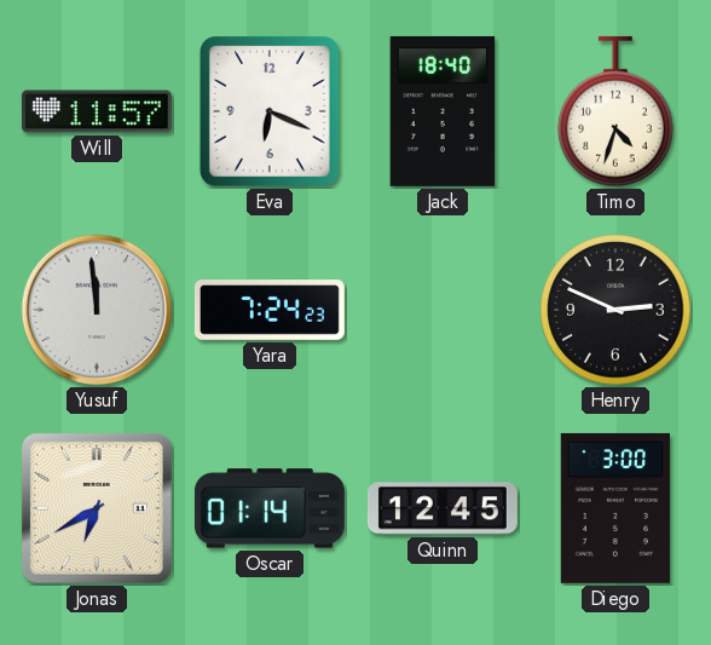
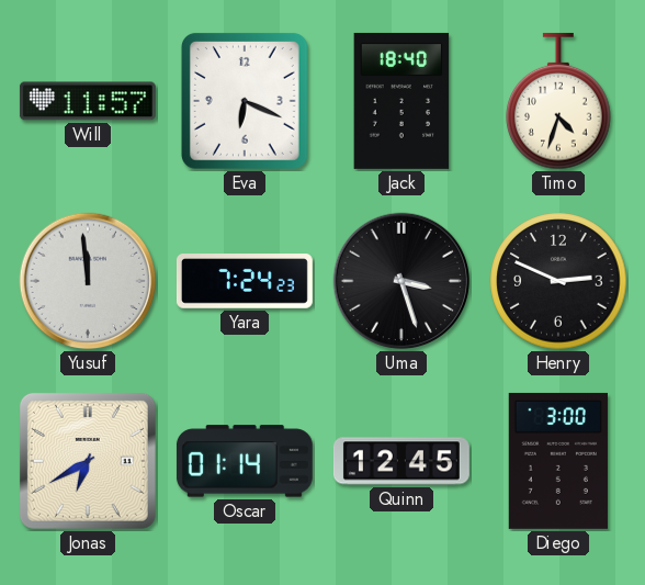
Uma: none -> 3:27 (401, 281)
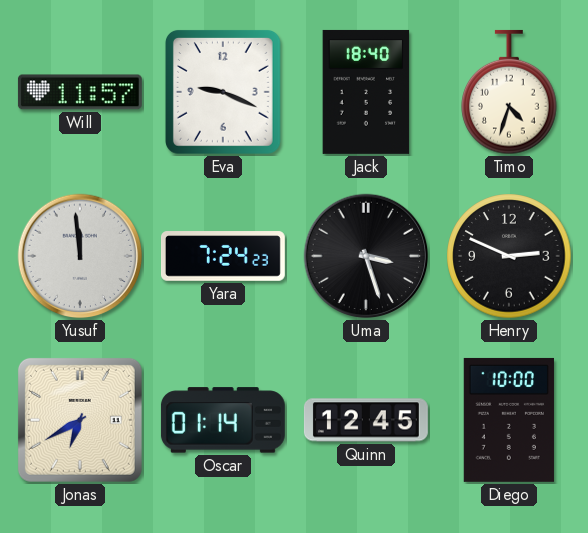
Eva: 6:19 -> 9:19 (223, 92)
Diego: 3:00 -> 10:00 (509, 420)
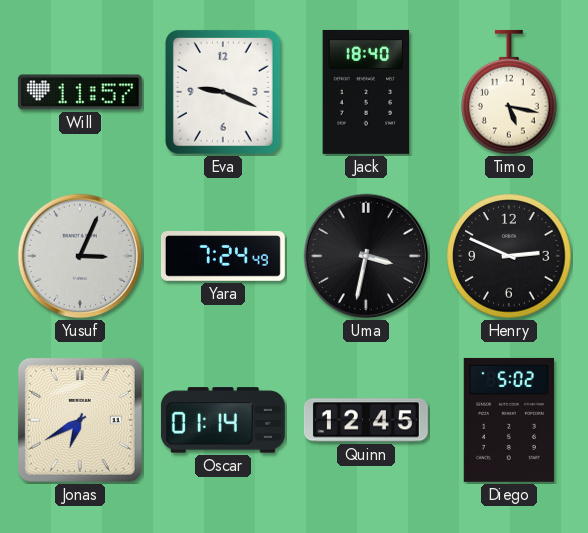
Timo: 4:33 -> 5:17 (509, 92)
Yusuf: 11:59 -> 3:04 (80, 256)
Yara: 7:24:23 -> 7:24:49 (223, 256)
Uma: 3:27 -> 3:32 (366, 256)
Diego: 10:00 -> 5:02 (509, 420)
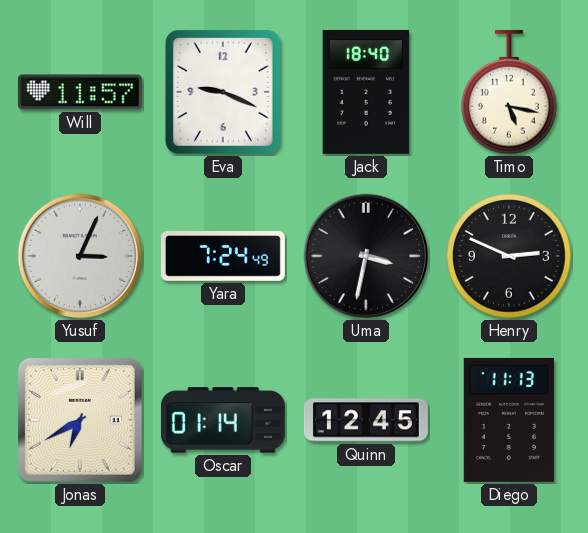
Diego: 5:02 -> 11:13 (509, 420)
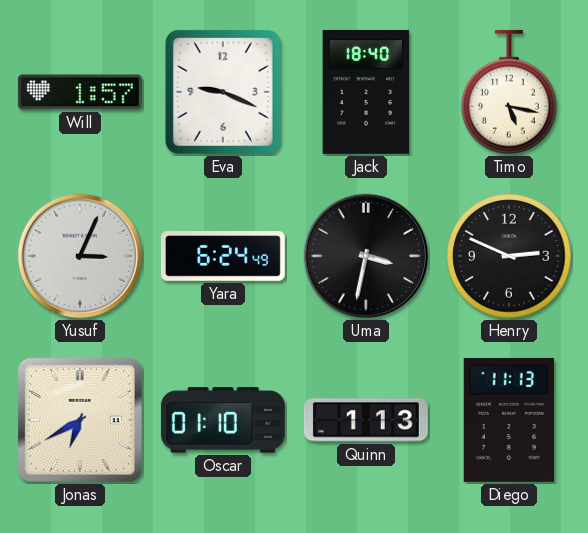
Will: 11:57 -> 1:57 (80, 92)
Yara: 7:24 -> 6:24 (223, 256)
Oscar: 01:14 -> 01:10 (223, 420)
Quinn: 12:45 -> 1:13 (366, 420)
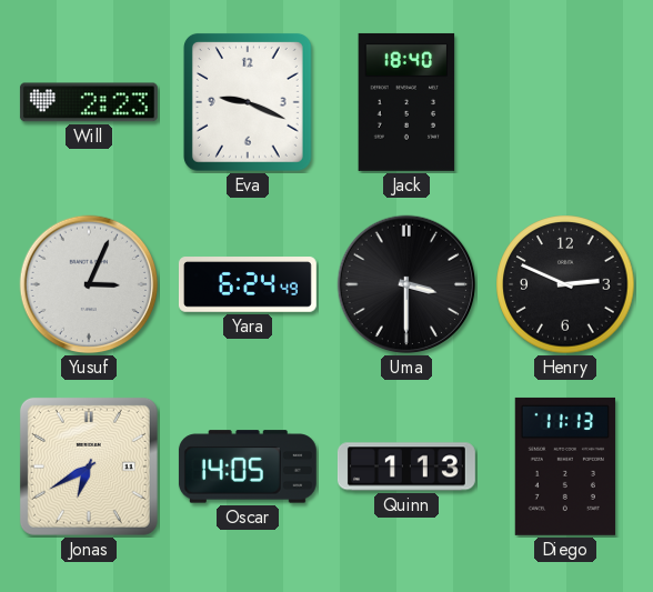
Will: 1:57 -> 2:23 (89, 102)
Timo: 5:17 -> none (509, 92)
Uma: 3:32 -> 3:30 (406, 284)
Oscar: 01:10 -> 14:05 (248, 466)
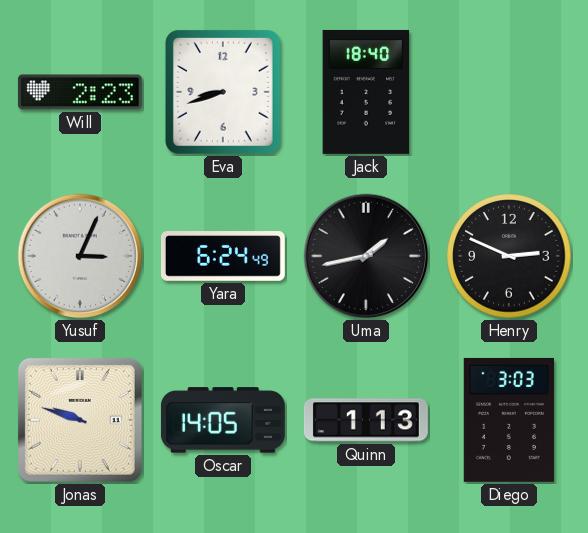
Eva: 9:19 -> 8:42 (223, 92)
Uma: 3:30 -> 1:43 (366, 256)
Jonas: 6:40 -> 9:48 (80, 420)
Diego: 11:13 -> 3:03 (509, 420)
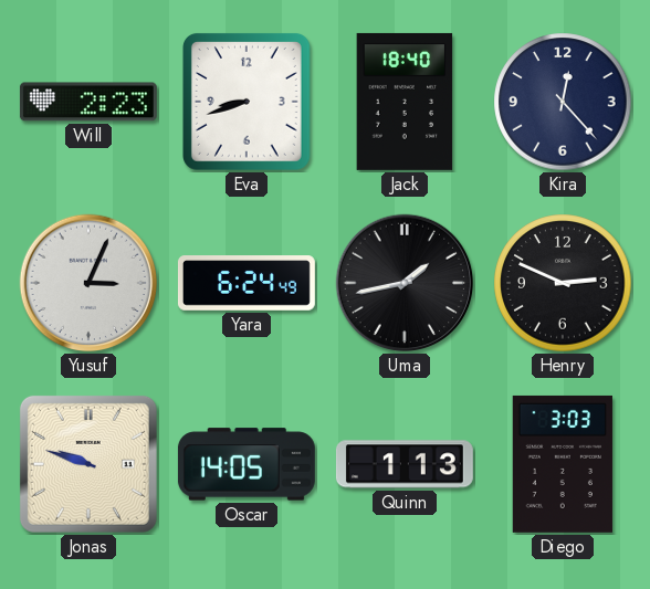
Kira: none -> 12:23 (563, 102)
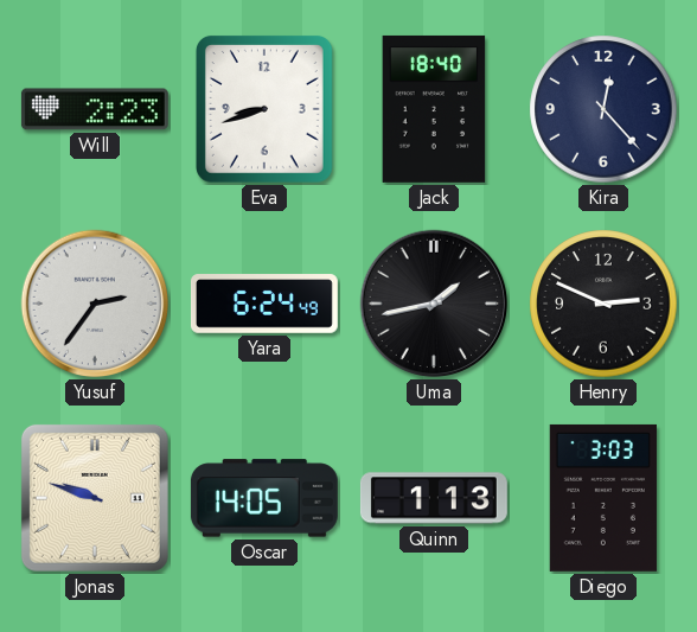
Yusuf: 3:04 -> 2:36 (95, 304)
